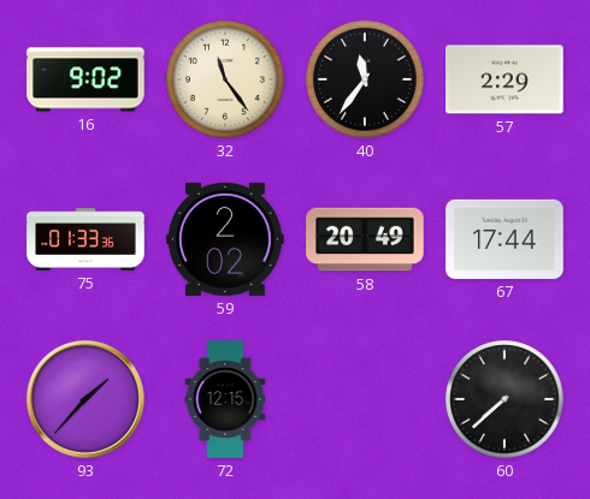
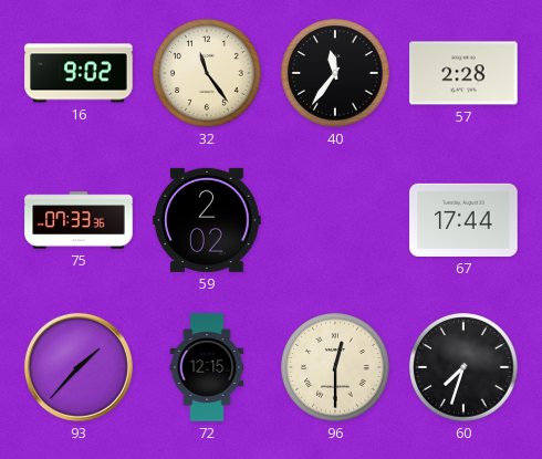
57: 2:29 -> 2:28 (463, 73)
75: 01:33 -> 07:33 (79, 220)
58: 20:49 -> none (365, 239)
96: none -> 12:30 (335, 367)
60: 7:38 -> 7:33 (463, 367)
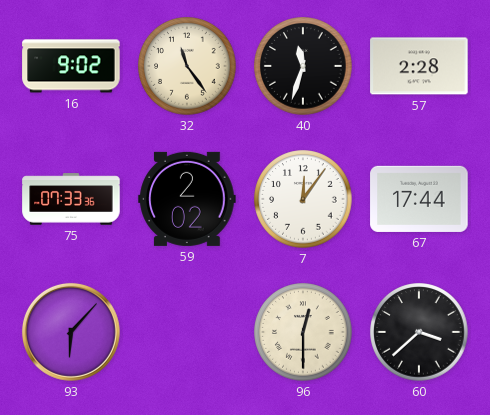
40: 11:36 -> 11:33 (303, 66)
7: none -> 12:06 (303, 199)
93: 1:37 -> 6:07 (71, 332)
72: 12:15 -> none (207, 367)
60: 7:33 -> 3:38 (419, 332)
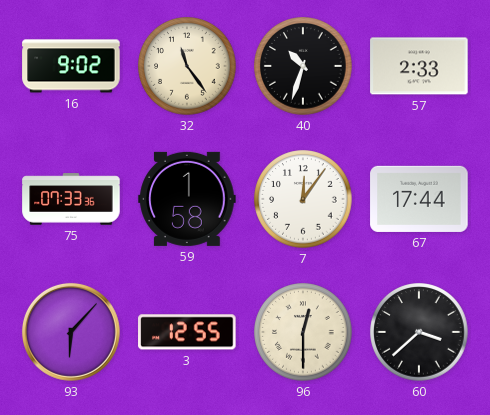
40: 11:33 -> 10:33 (303, 66)
57: 2:28 -> 2:33 (419, 66)
59: 2:02 -> 1:58 (187, 199)
3: none -> 12:55 (187, 332)
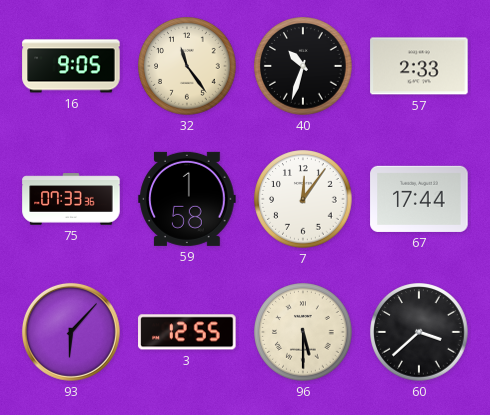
16: 9:02 -> 9:05 (71, 66)
96: 12:30 -> 5:30 (303, 332)
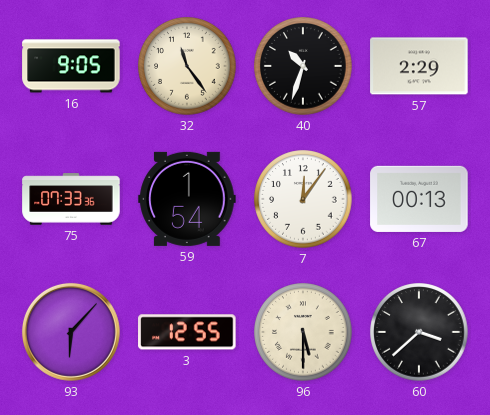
57: 2:33 -> 2:29 (419, 66)
59: 1:58 -> 1:54 (187, 199)
67: 17:44 -> 00:13 (419, 199)
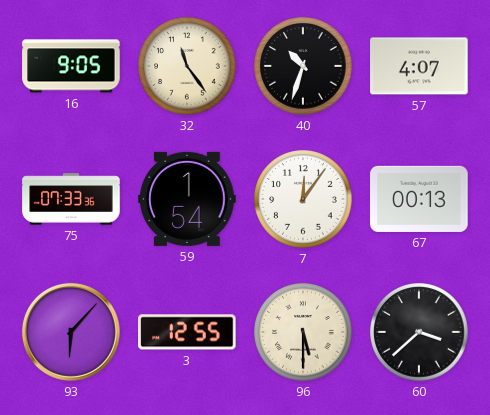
57: 2:29 -> 4:07 (419, 66)
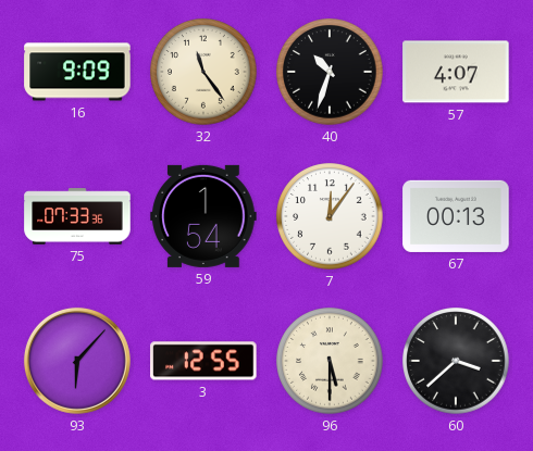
16: 9:05 -> 9:09 (77, 72)
